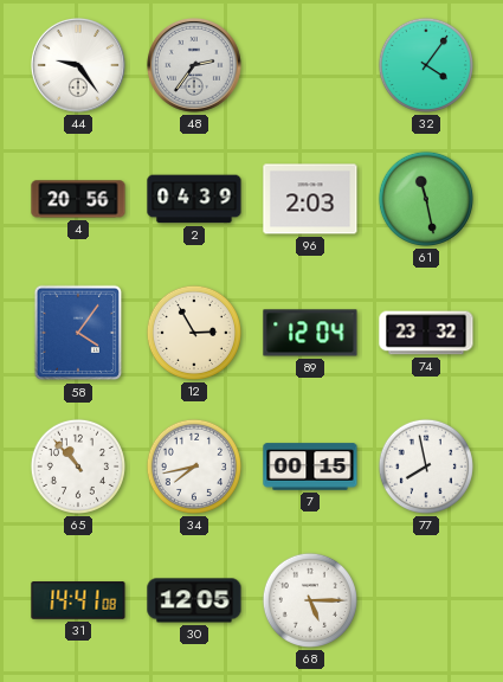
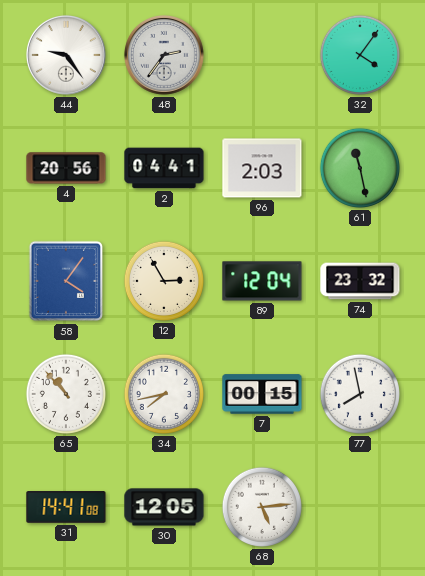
2: 04:39 -> 04:41 (164, 168)
68: 5:15 -> 5:14 (262, 507)
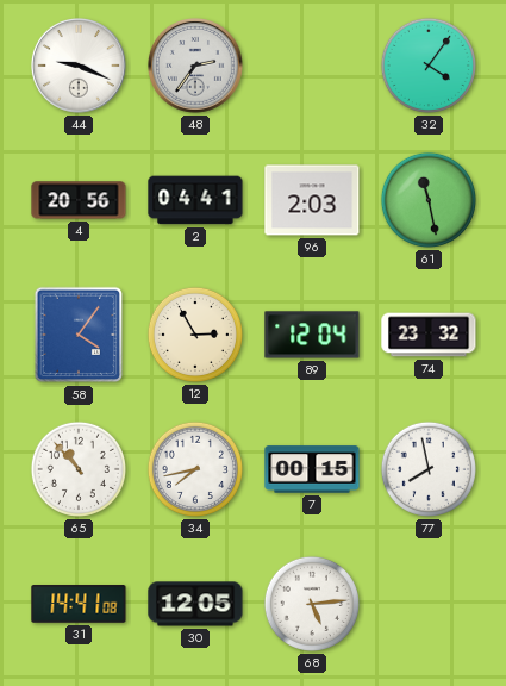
44: 9:24 -> 9:19 (79, 66)
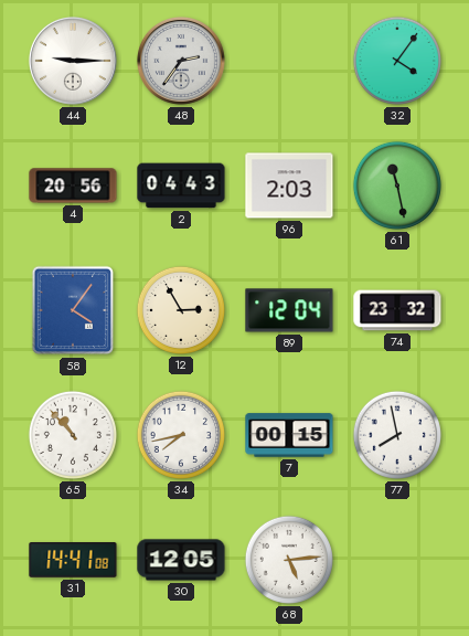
44: 9:19 -> 9:15 (73, 61)
2: 04:41 -> 04:43 (181, 185)
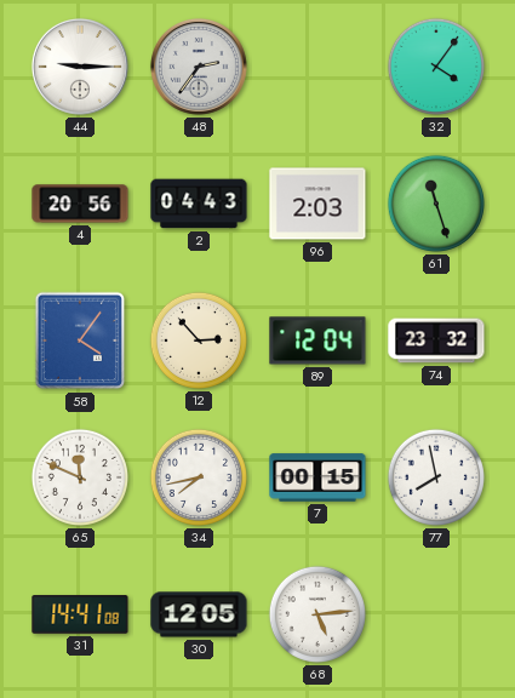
61: 11:28 -> 11:27 (436, 204)
12: 2:55 -> 2:53 (199, 341)
65: 10:53 -> 11:49 (80, 477)
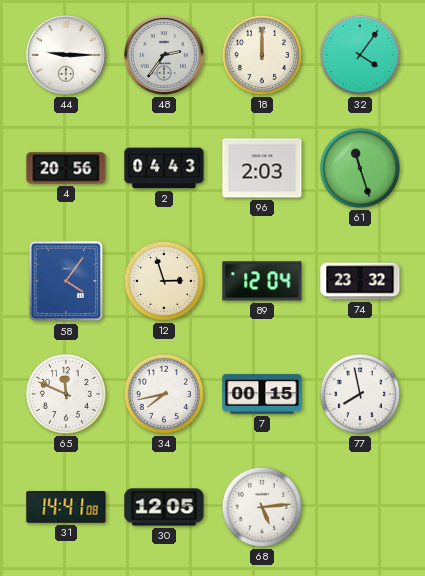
18: none -> 12:00 (262, 55)
12: 2:53 -> 2:57 (164, 281)
